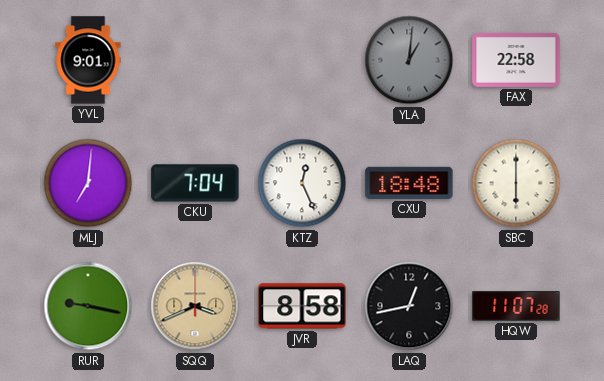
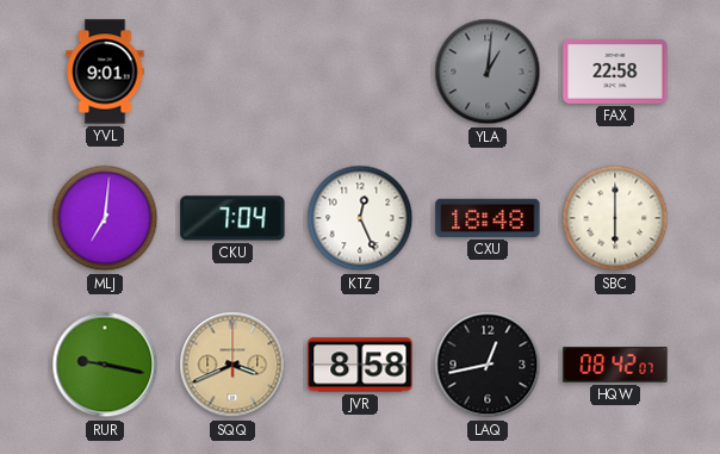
HQW: 11:07 -> 08:42 (615, 365)
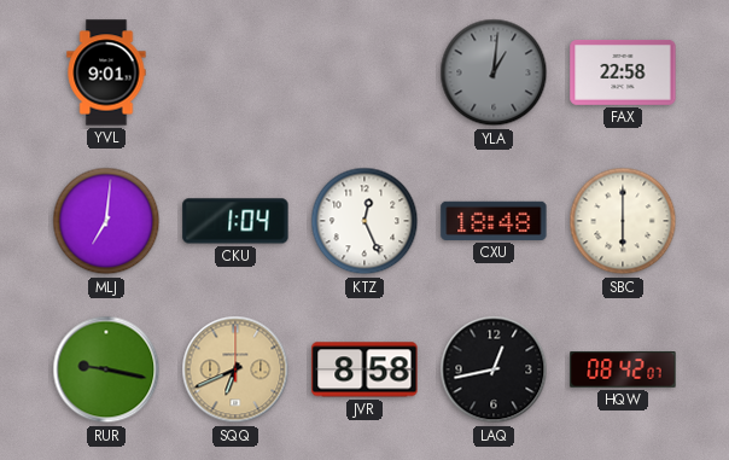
CKU: 7:04 -> 1:04 (235, 221)
SQQ: 3:41 -> 6:41 (235, 369)
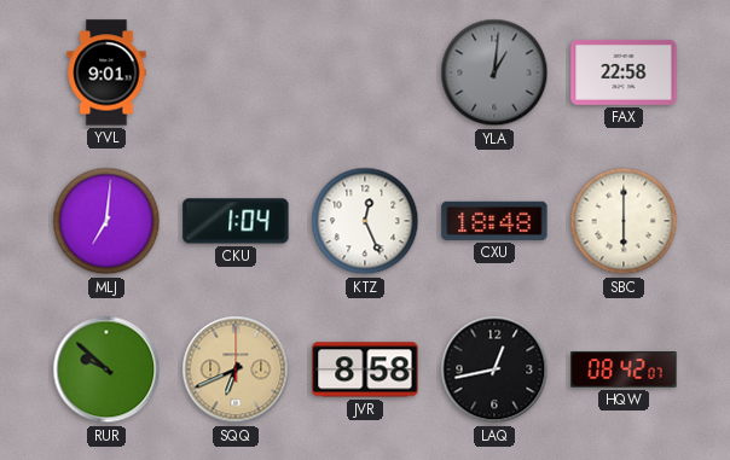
RUR: 9:17 -> 9:52 (106, 369)
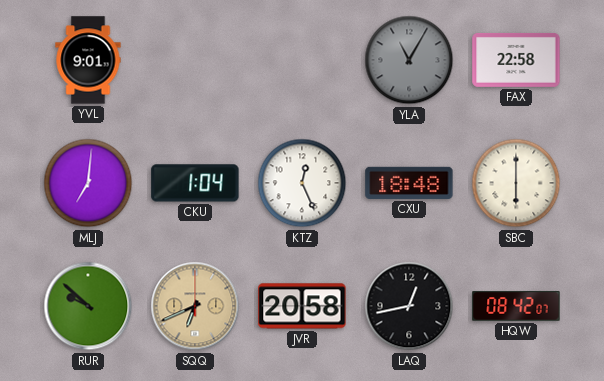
YLA: 1:01 -> 11:05 (409, 60)
JVR: 8:58 -> 20:58 (302, 306)
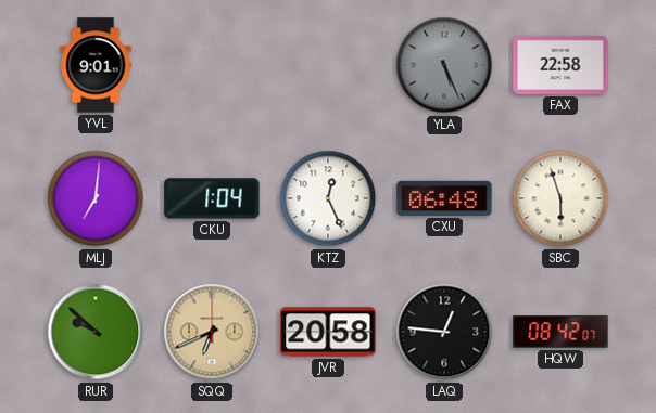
YLA: 11:05 -> 5:26 (444, 65)
CXU: 18:48 -> 06:48 (444, 198)
SBC: 6:00 -> 5:57 (560, 198)
LAQ: 12:43 -> 12:46 (444, 332)
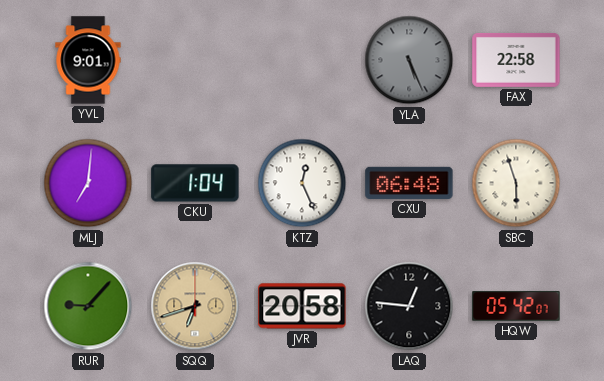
RUR: 9:52 -> 9:07 (88, 306)
SQQ: 6:41 -> 6:42 (195, 306)
HQW: 08:42 -> 05:42 (516, 306)
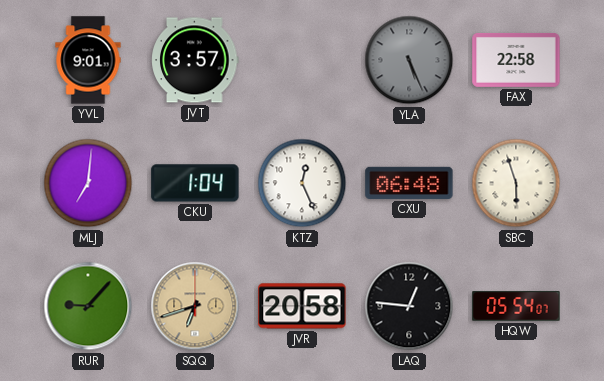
JVT: none -> 3:57 (195, 60)
HQW: 05:42 -> 05:54 (516, 306)
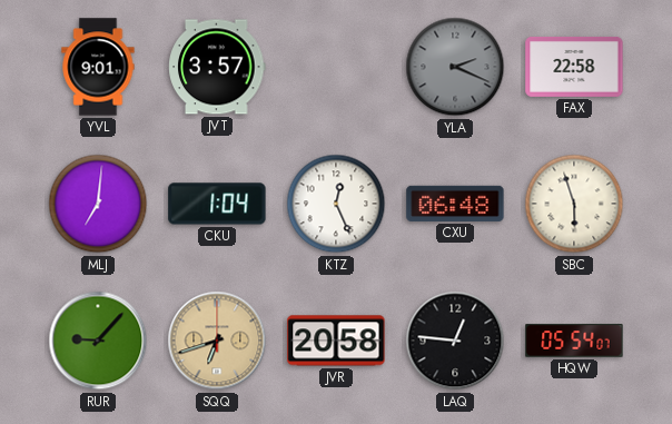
YLA: 5:26 -> 2:19 (455, 67)
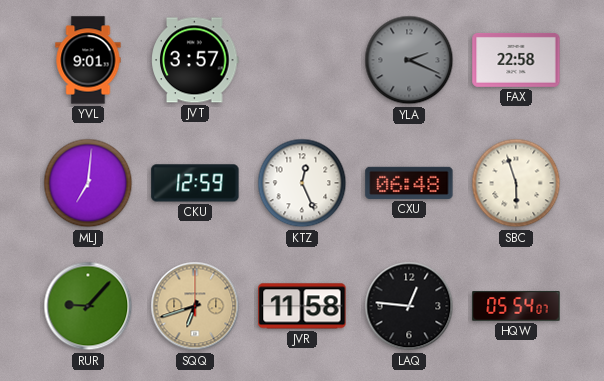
CKU: 1:04 -> 12:59 (195, 183)
JVR: 20:58 -> 11:58 (302, 306)
